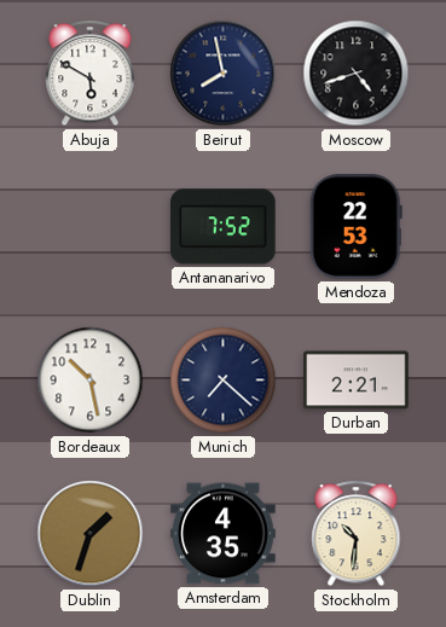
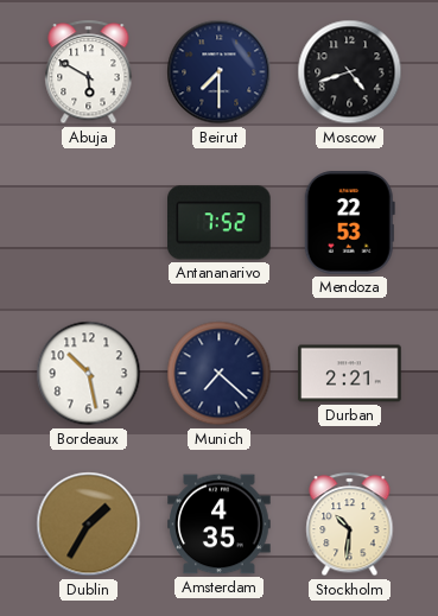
Beirut: 7:58 -> 7:30 (220, 72)
Dublin: 1:33 -> 1:35 (89, 525)
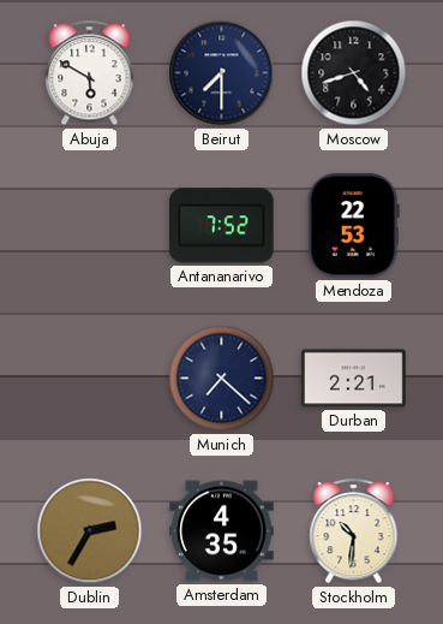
Bordeaux: 10:28 -> none (89, 374)
Dublin: 1:35 -> 2:35 (90, 531)
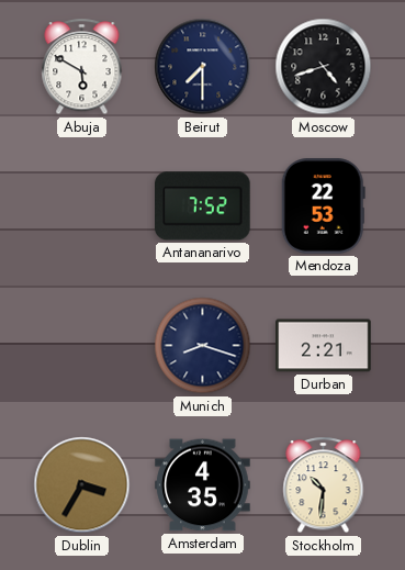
Munich: 7:22 -> 8:18 (203, 346)
Dublin: 2:35 -> 3:35 (82, 485)
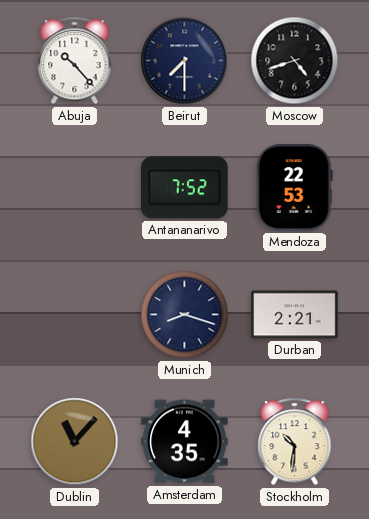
Abuja: 5:50 -> 10:23 (75, 61)
Dublin: 3:35 -> 11:07 (75, 442)
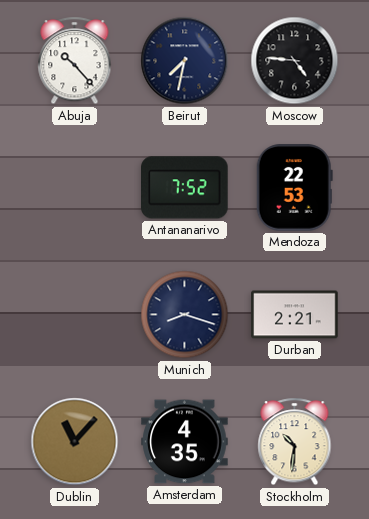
Beirut: 7:30 -> 7:32 (185, 61)
Moscow: 4:42 -> 4:46 (295, 61)
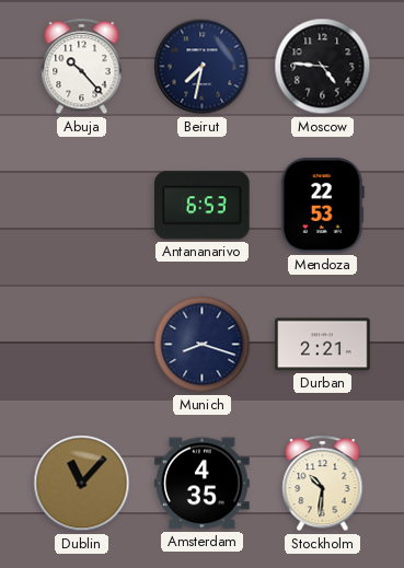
Antananarivo: 7:52 -> 6:53 (203, 206)
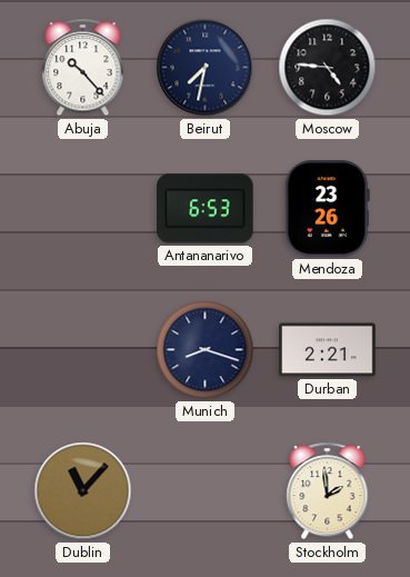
Mendoza: 22:53 -> 23:26 (327, 209)
Amsterdam: 4:35 -> none (203, 484)
Stockholm: 10:31 -> 1:59 (328, 491)
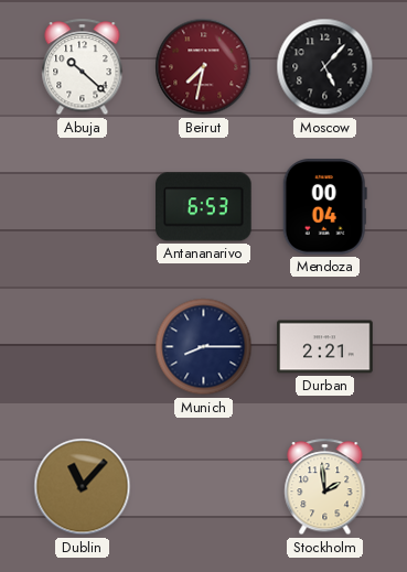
Abuja: 10:23 -> 10:22 (83, 67)
Beirut dial: navy -> burgundy (204, 67)
Moscow: 4:46 -> 5:07 (325, 67)
Mendoza: 23:26 -> 00:04 (324, 207)
Munich: 8:18 -> 8:15 (204, 347)
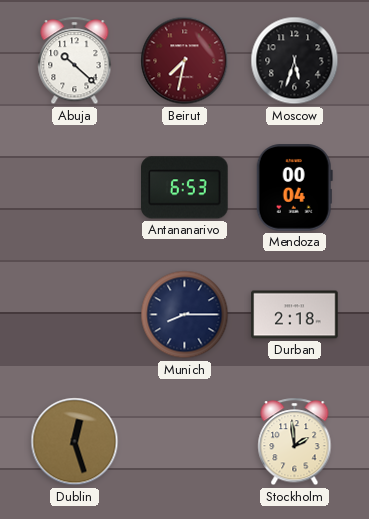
Moscow: 5:07 -> 5:33 (295, 61)
Durban: 2:21 -> 2:18 (295, 315)
Dublin: 11:07 -> 12:27 (75, 442)
